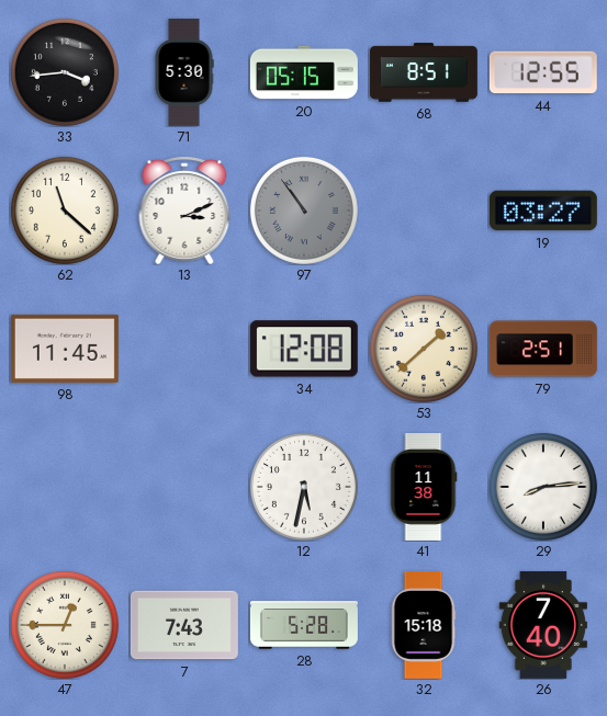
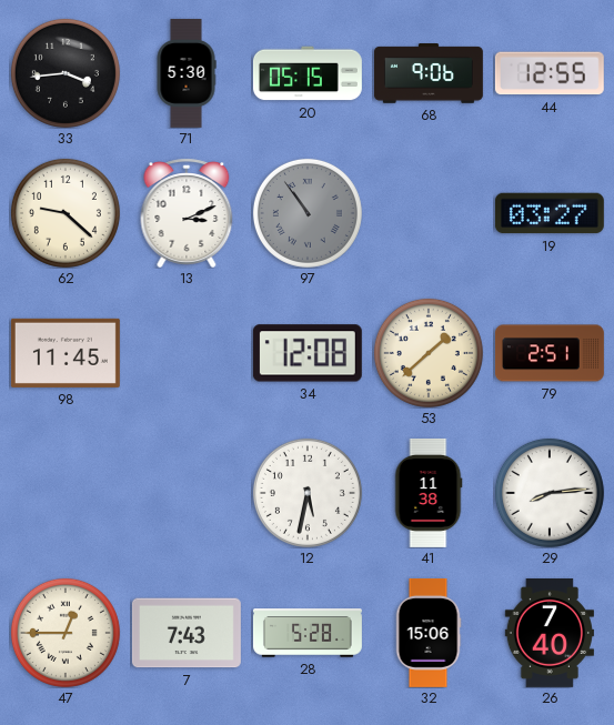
68: 8:51 -> 9:06 (429, 73)
62: 11:22 -> 9:22 (66, 213)
32: 15:18 -> 15:06 (429, 633)
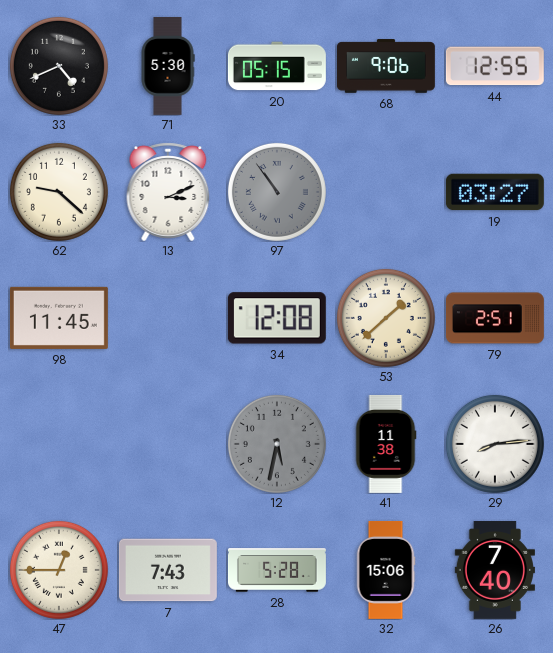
33: 3:44 -> 4:41 (59, 66)
12 dial: white -> grey (277, 444)
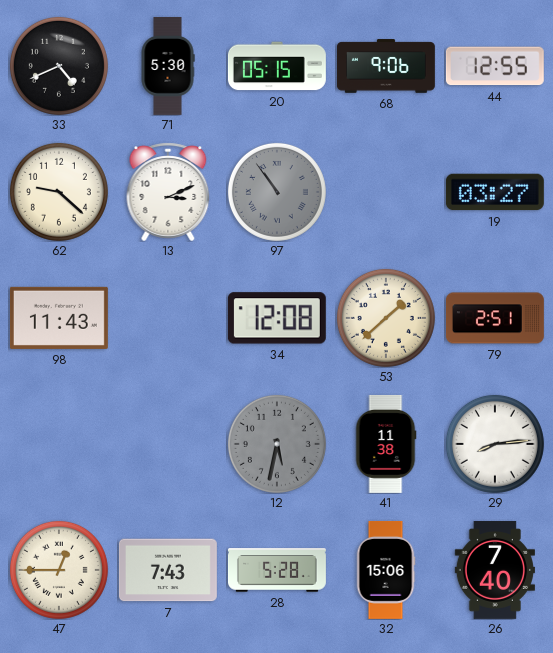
98: 11:45 -> 11:43 (59, 318)
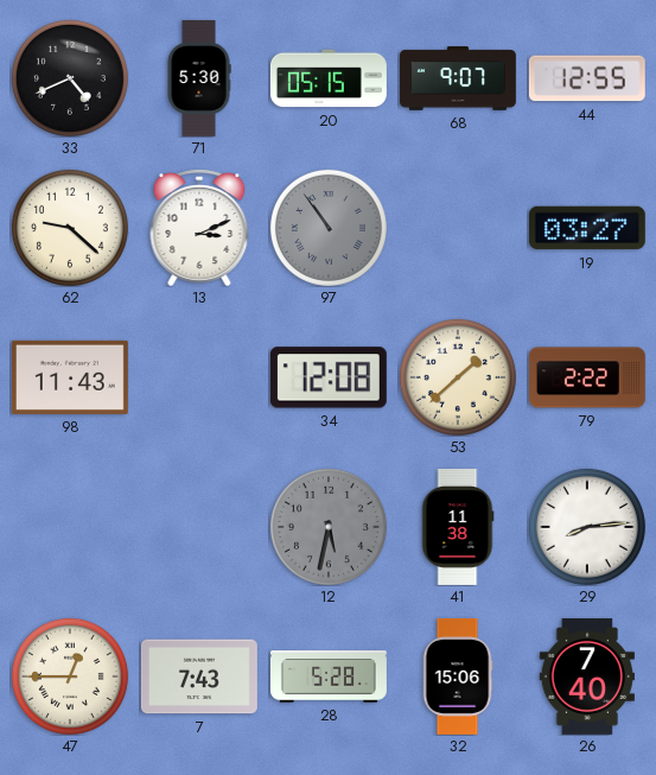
68: 9:06 -> 9:07 (458, 78)
79: 2:51 -> 2:22 (587, 377)
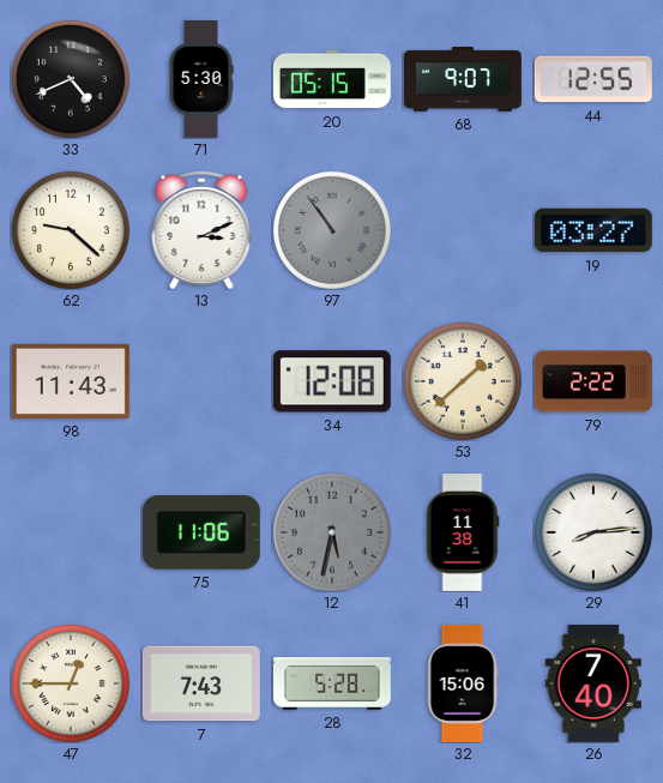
75: none -> 11:06 (201, 534)
